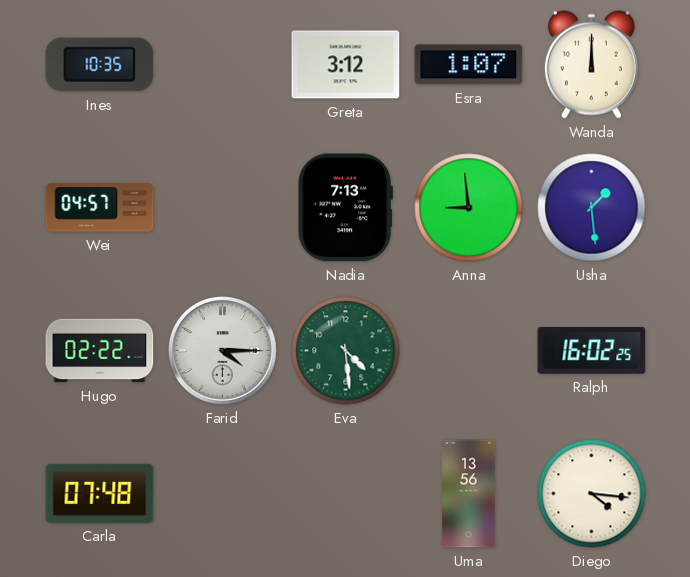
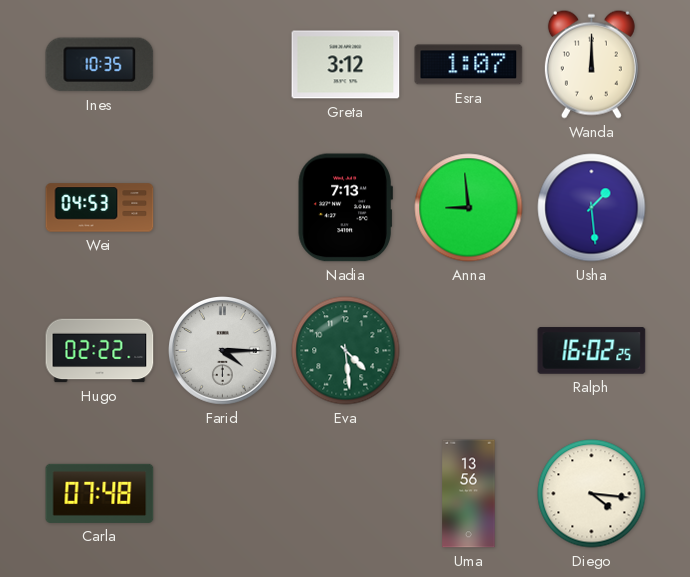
Wei: 04:57 -> 04:53 (100, 208)
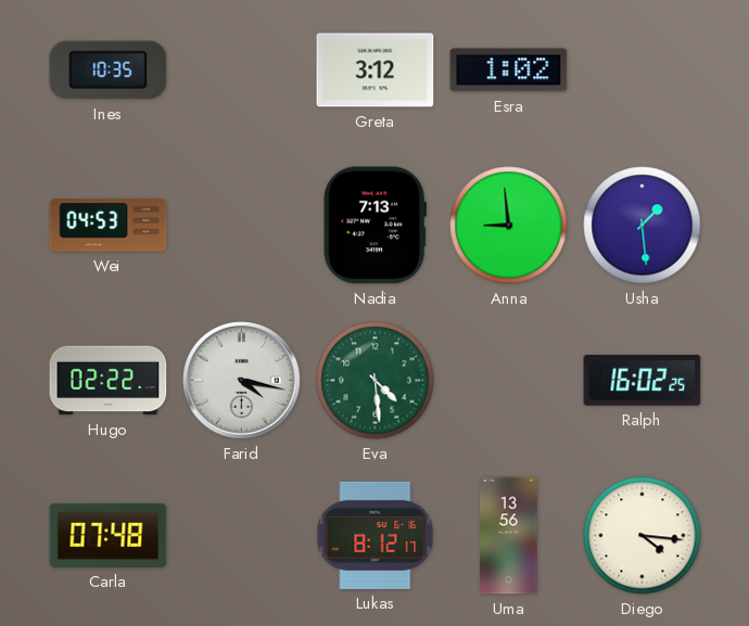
Esra: 1:07 -> 1:02 (509, 71)
Wanda: 12:00 -> none (591, 64)
Farid: 4:15 -> 4:17 (242, 381)
Lukas: none -> 8:12 (376, 535)
